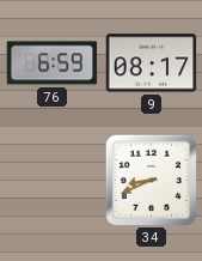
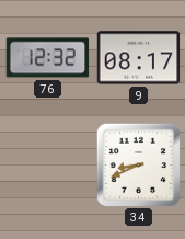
76: 6:59 -> 12:32 (48, 58)
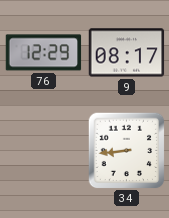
76: 12:32 -> 12:29 (44, 53)
34: 8:41 -> 8:44 (126, 150)
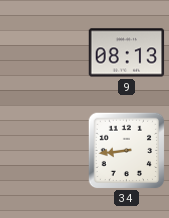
76: 12:29 -> none (44, 53)
9: 08:17 -> 08:13 (127, 53)
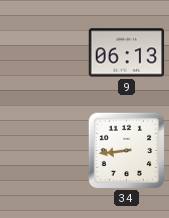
9: 08:13 -> 06:13 (127, 53)
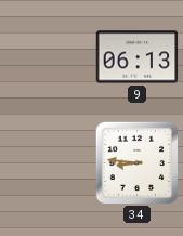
34: 8:44 -> 8:46 (136, 162)
